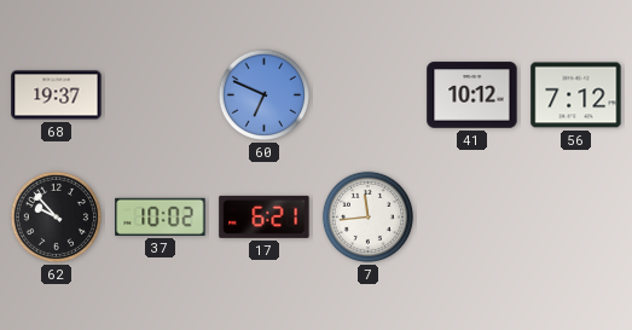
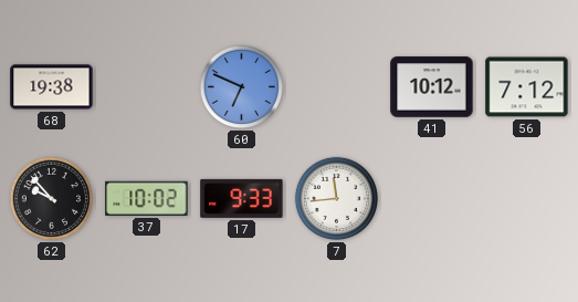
68: 19:37 -> 19:38 (52, 87)
17: 6:21 -> 9:33 (242, 198)
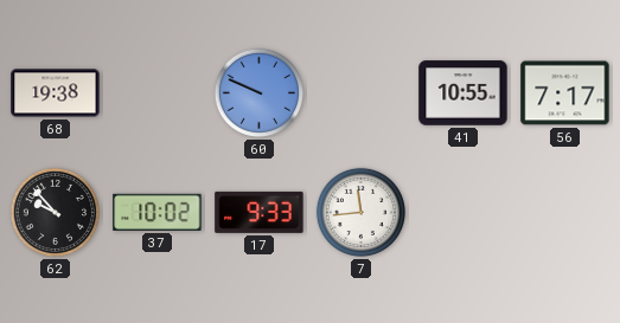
60: 6:49 -> 9:49 (258, 92)
41: 10:12 -> 10:55 (464, 93)
56: 7:12 -> 7:17 (565, 93)
